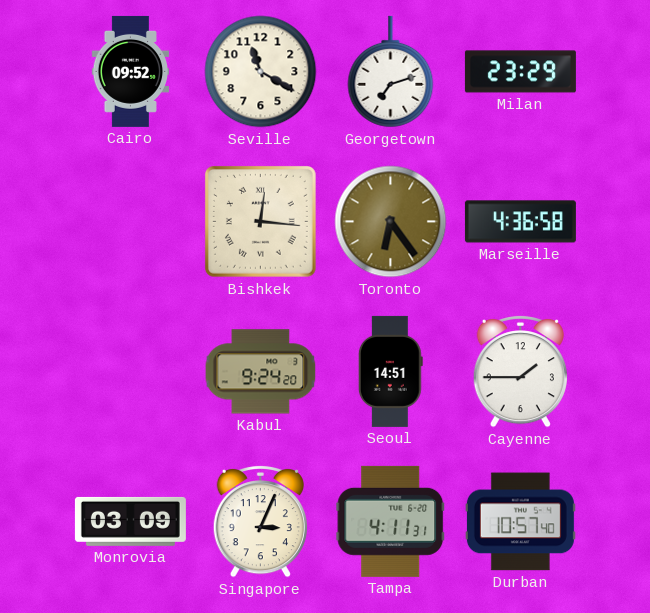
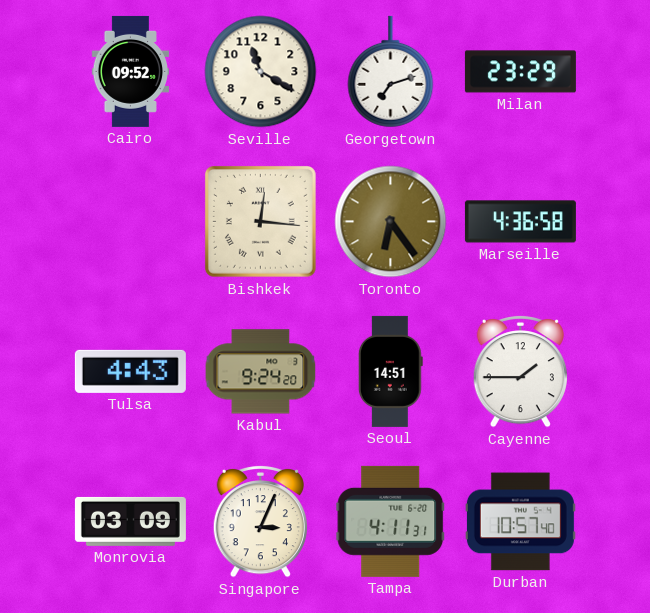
Tulsa: none -> 4:43 (130, 371)
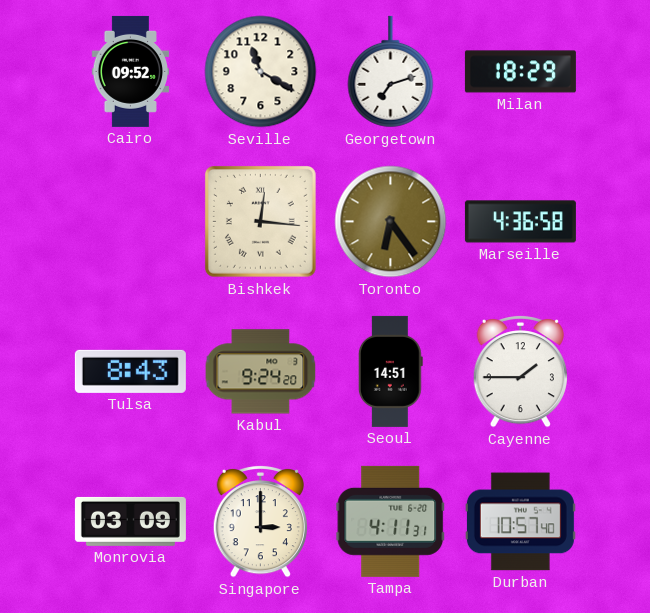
Milan: 23:29 -> 18:29 (520, 72)
Tulsa: 4:43 -> 8:43 (130, 371)
Singapore: 3:04 -> 3:00 (260, 521)
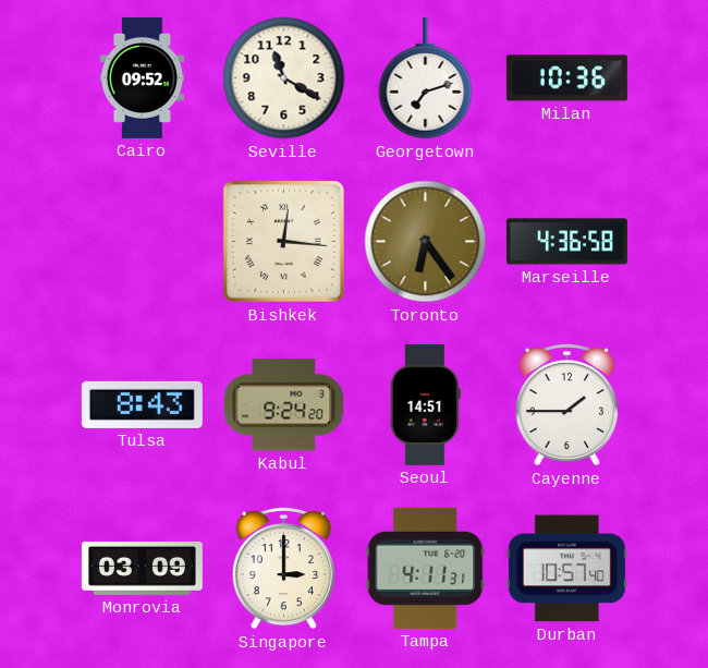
Milan: 18:29 -> 10:36 (566, 78)
